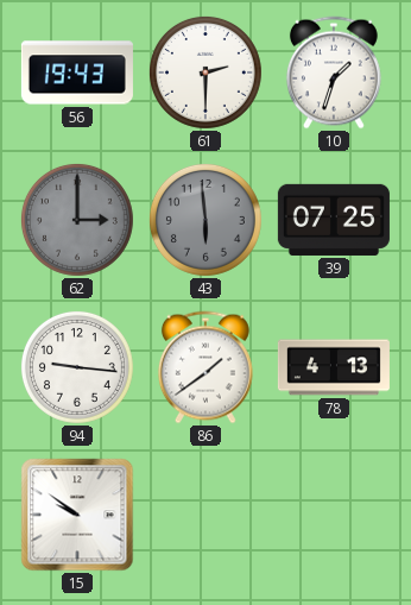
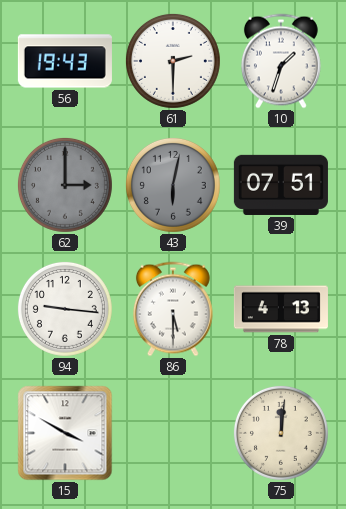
43: 5:59 -> 6:02 (173, 185)
39: 07:25 -> 07:51 (281, 185)
86: 1:39 -> 5:30 (173, 309)
15: 9:51 -> 3:50 (65, 433)
75: none -> 12:01 (281, 433)
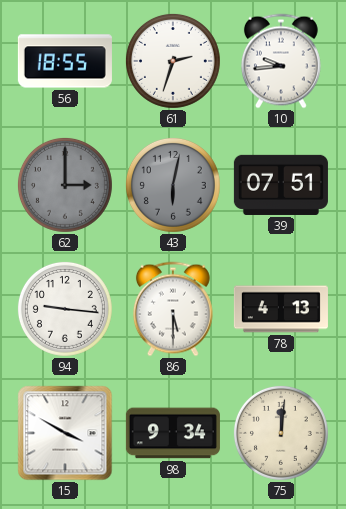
56: 19:43 -> 18:55 (65, 61)
61: 2:30 -> 2:33 (173, 61)
10: 1:33 -> 9:44 (281, 61)
98: none -> 9:34 (173, 433)
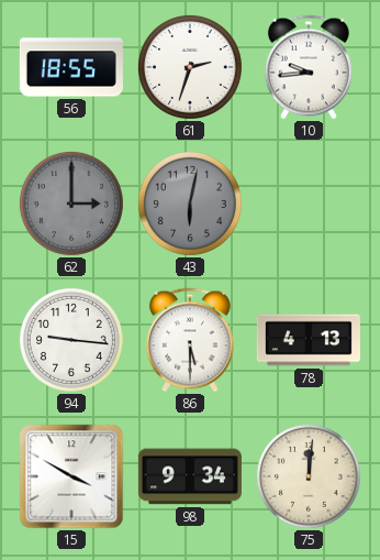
39: 07:51 -> none (281, 185)
